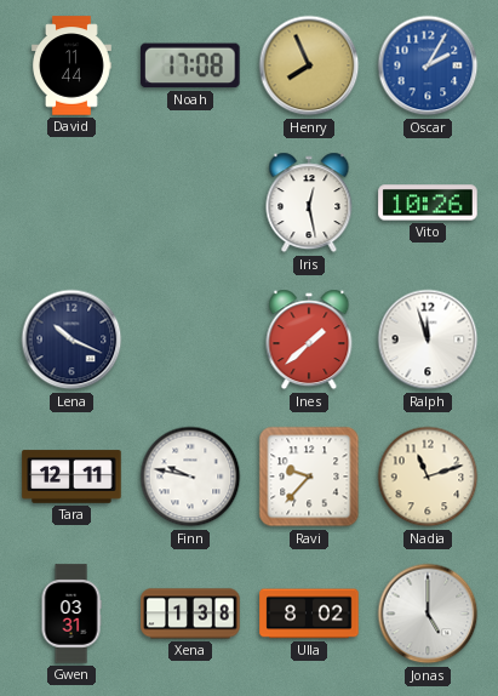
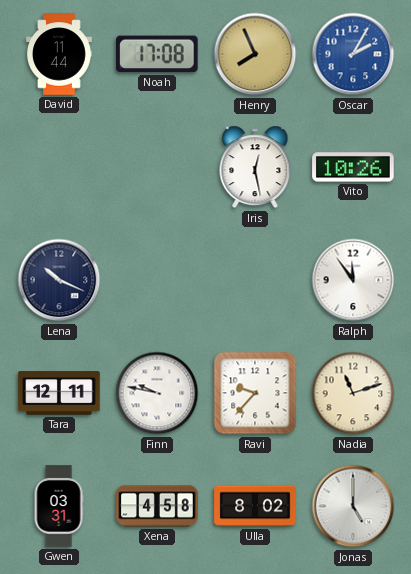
Ines: 1:38 -> none (309, 340)
Ralph: 11:57 -> 11:54 (353, 280)
Xena: 1:38 -> 4:58 (157, 506)
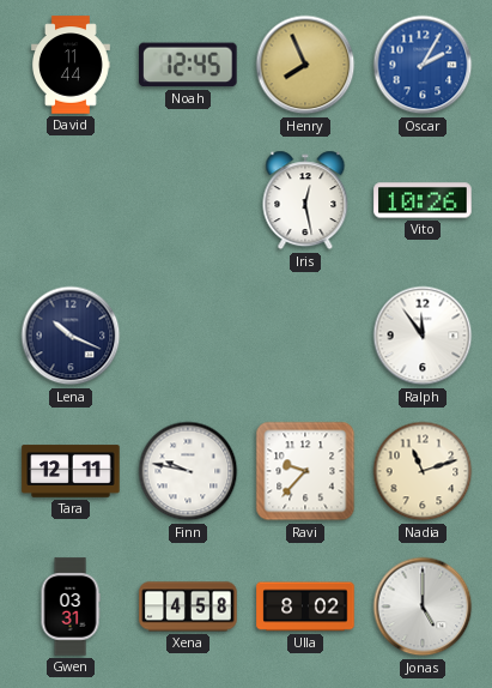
Noah: 17:08 -> 12:45 (188, 65)
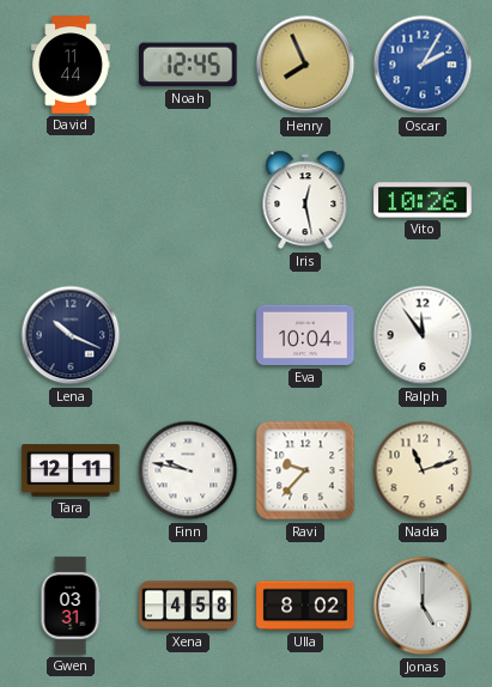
Eva: none -> 10:04 (305, 335)
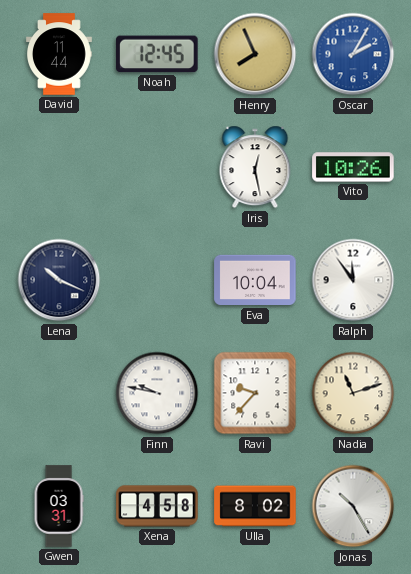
Tara: 12:11 -> none (71, 470)
Jonas: 5:00 -> 10:25 (353, 506)
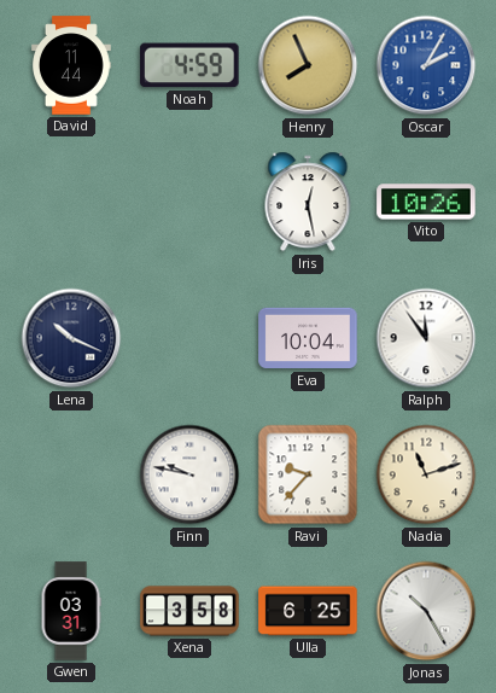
Noah: 12:45 -> 4:59 (189, 65)
Xena: 4:58 -> 3:58 (189, 611)
Ulla: 8:02 -> 6:25 (308, 611)
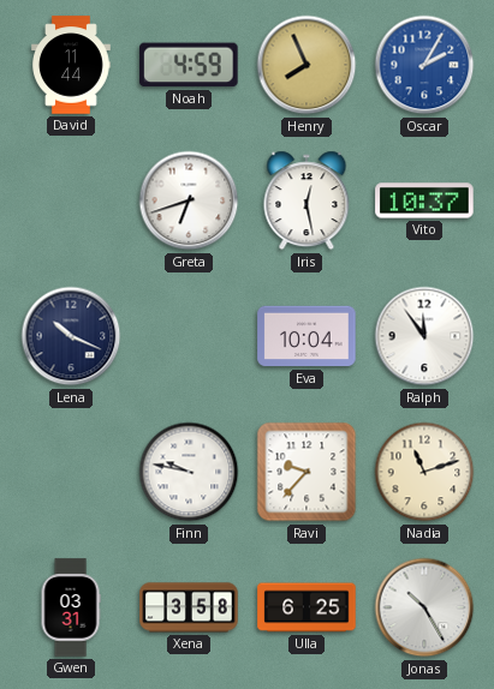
Greta: none -> 6:42 (189, 200)
Vito: 10:26 -> 10:37 (424, 200)
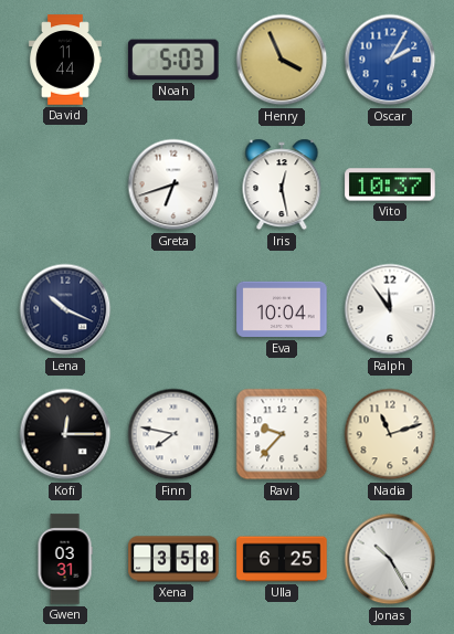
Noah: 4:59 -> 5:03 (173, 60)
Henry: 7:56 -> 3:56 (282, 60)
Kofi: none -> 12:15 (65, 434)
Finn: 9:47 -> 7:47 (173, 434)
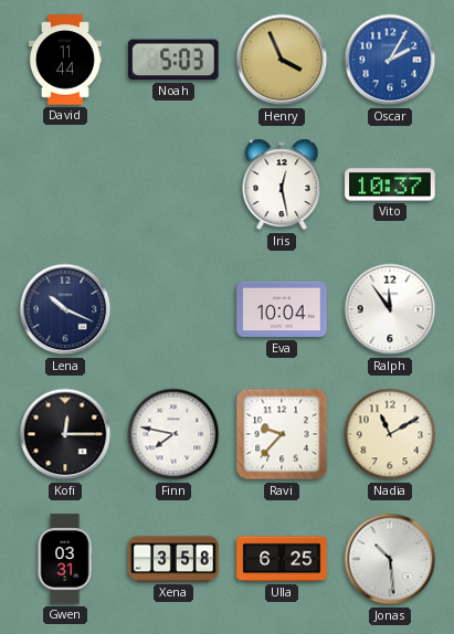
Greta: 6:42 -> none (173, 184)
Nadia: 11:12 -> 11:10 (390, 434)
Jonas: 10:25 -> 10:29 (390, 559)
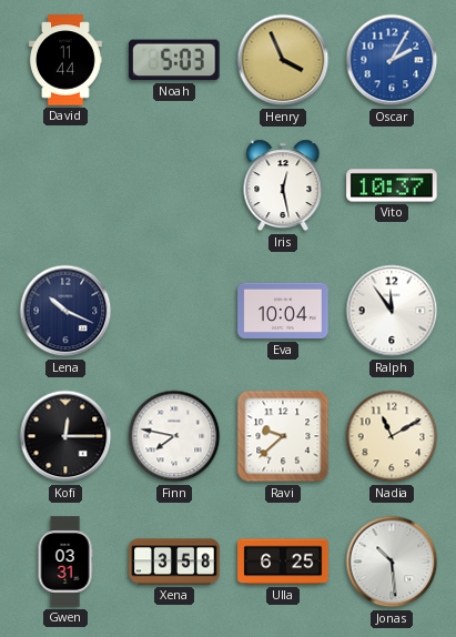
Ravi: 9:37 -> 9:38 (283, 436)
